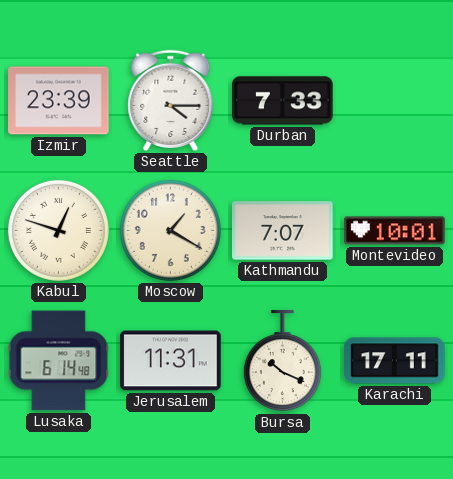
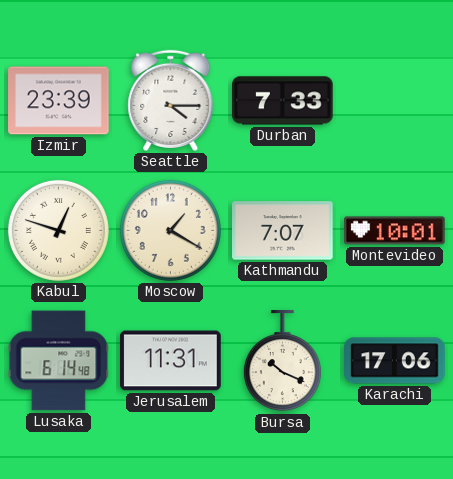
Karachi: 17:11 -> 17:06 (395, 361)
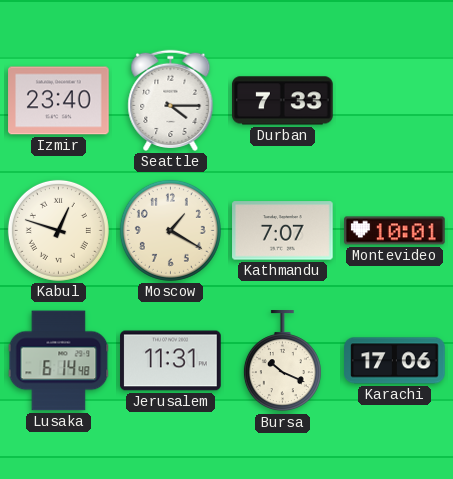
Izmir: 23:39 -> 23:40 (59, 101)
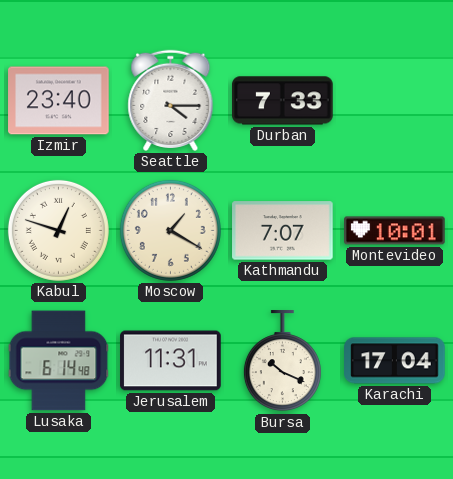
Karachi: 17:06 -> 17:04 (395, 361)
